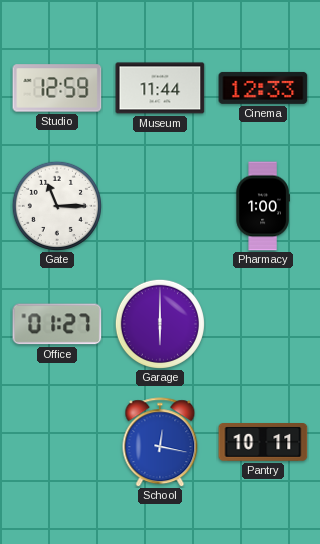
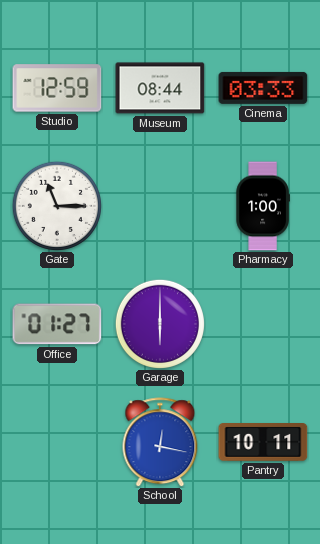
Museum: 11:44 -> 08:44 (160, 88)
Cinema: 12:33 -> 03:33 (263, 88)
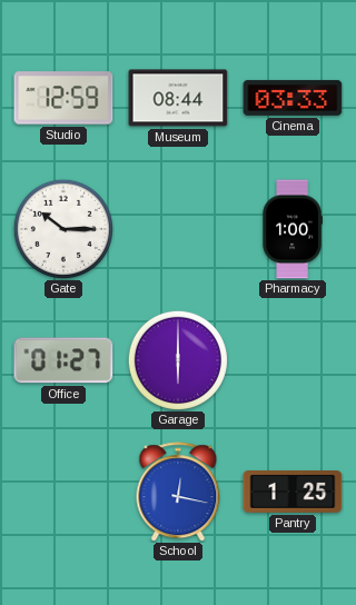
Gate: 11:15 -> 10:15 (63, 229)
Pantry: 10:11 -> 1:25 (293, 493)
